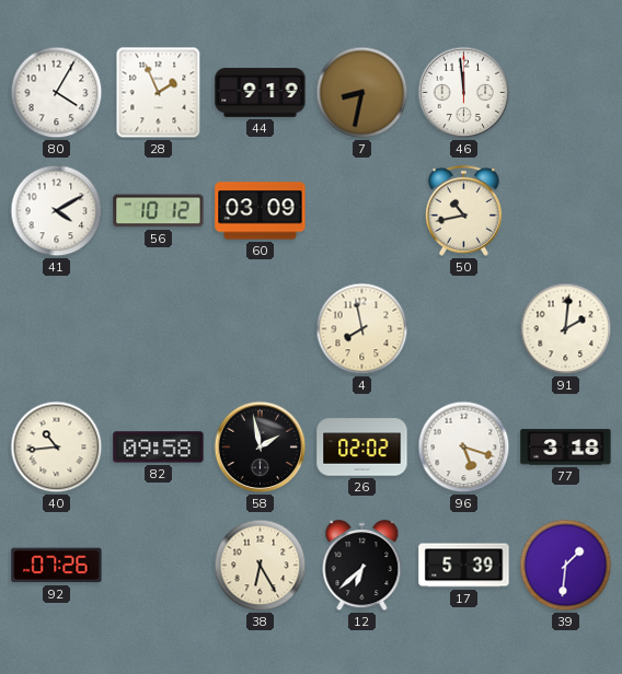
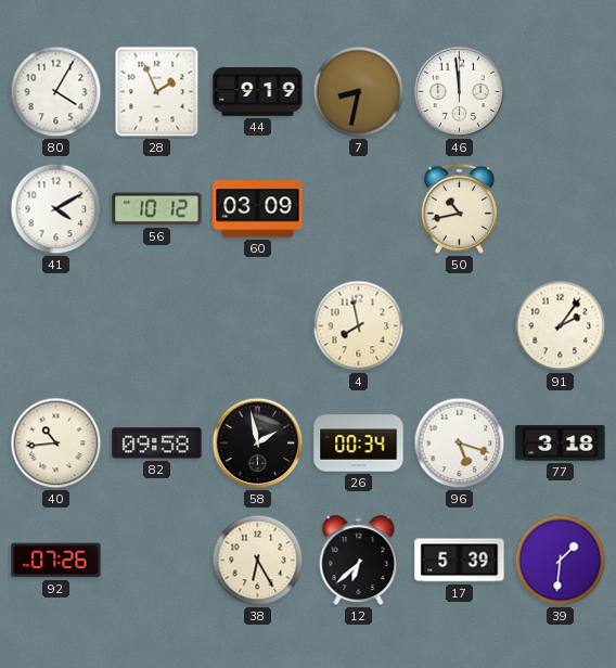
91: 2:01 -> 2:06 (561, 326)
26: 02:02 -> 00:34 (359, 444)
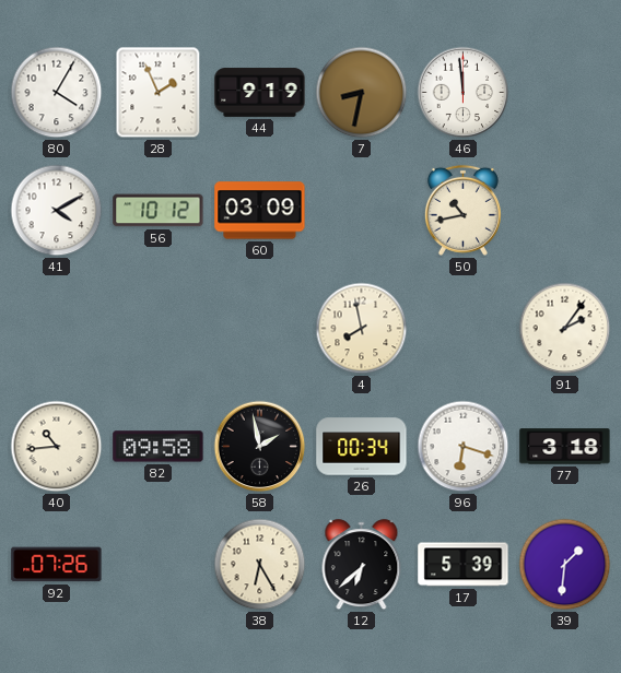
96: 5:18 -> 6:18 (464, 447)
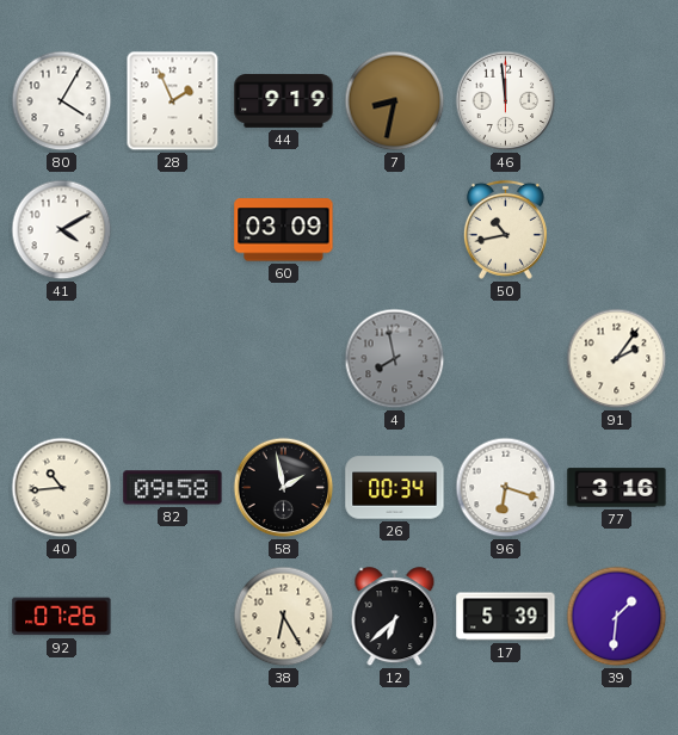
56: 10:12 -> none (159, 211)
4 dial: cream -> grey (395, 359)
77: 3:18 -> 3:16 (617, 488)
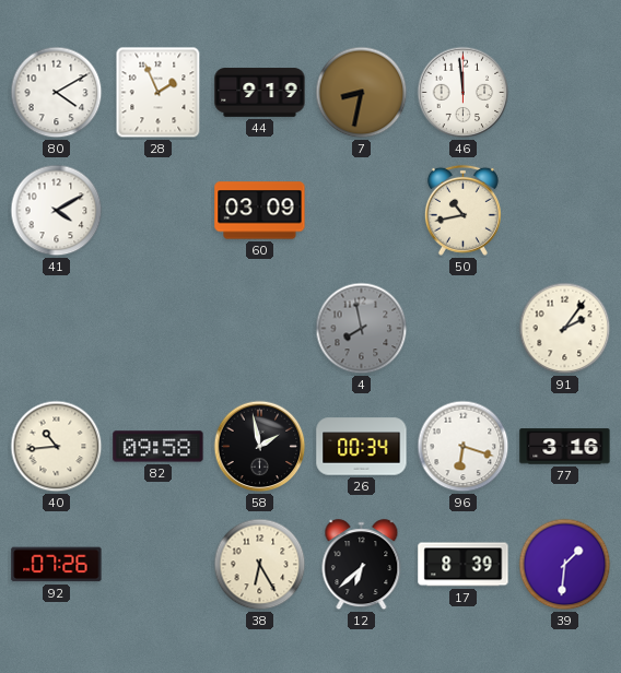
80: 4:05 -> 4:10 (57, 93)
17: 5:39 -> 8:39 (464, 565)
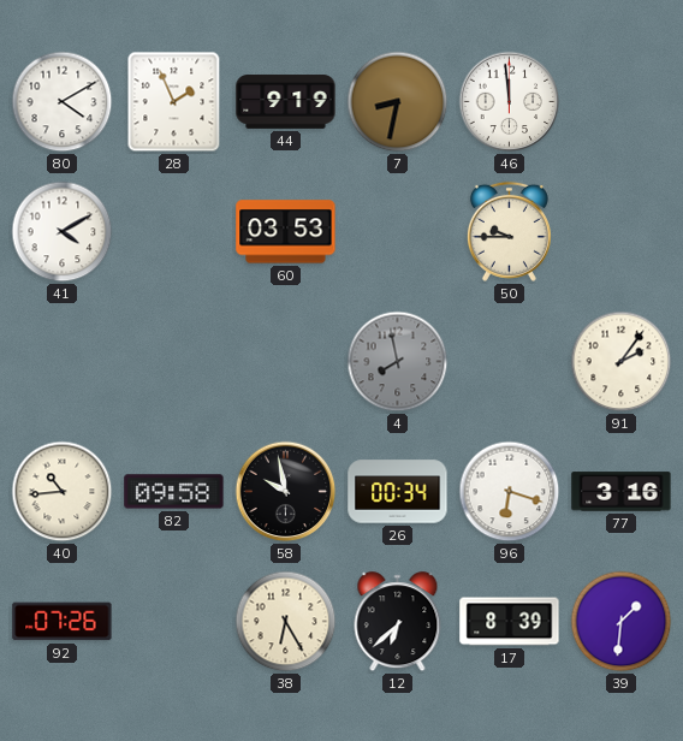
60: 03:09 -> 03:53 (286, 232)
50: 10:43 -> 9:45 (509, 231)
58: 1:58 -> 9:58 (286, 492)
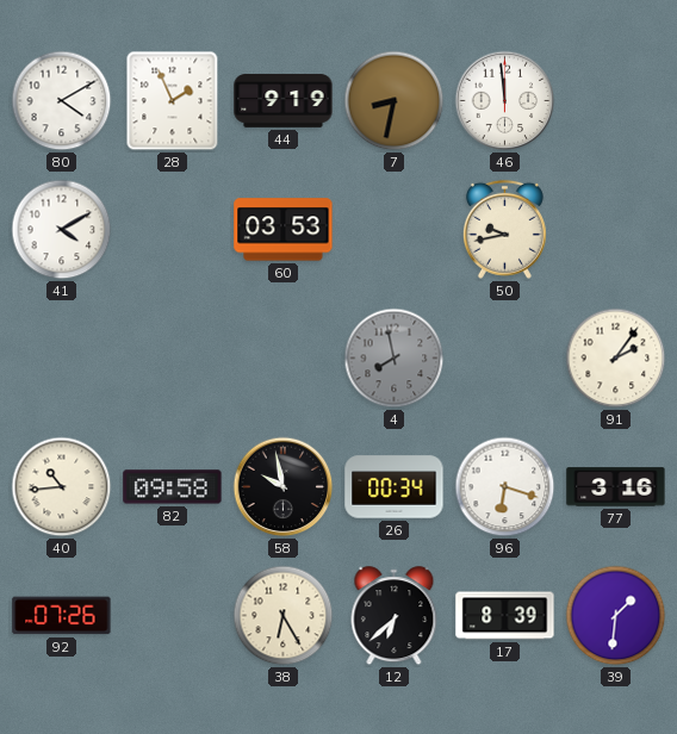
50: 9:45 -> 9:43 (504, 229)
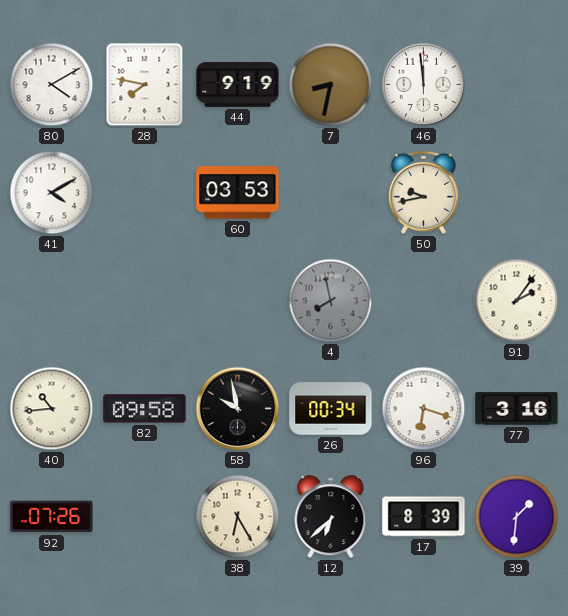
28: 1:56 -> 7:47 (145, 85)
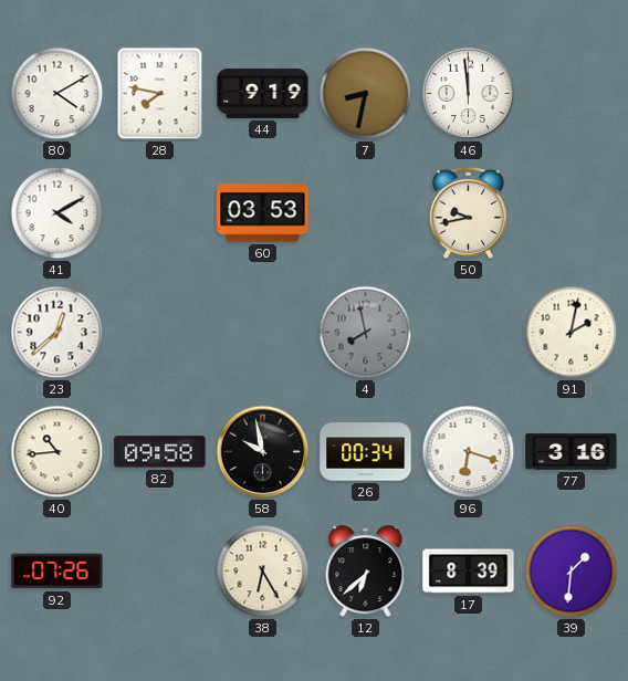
23: none -> 12:38 (57, 333)
91: 2:06 -> 2:02 (572, 333)
